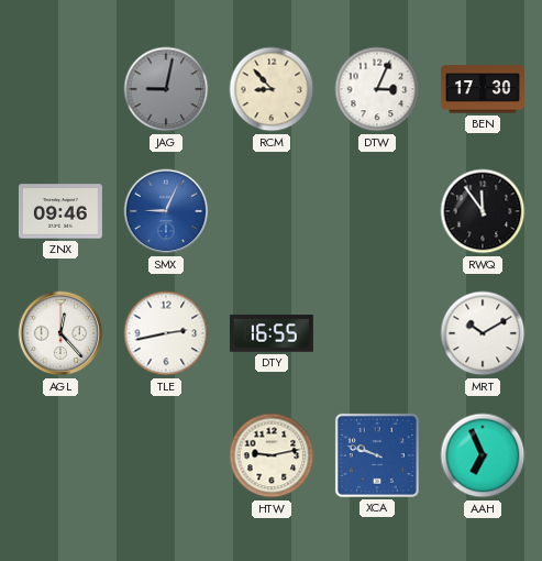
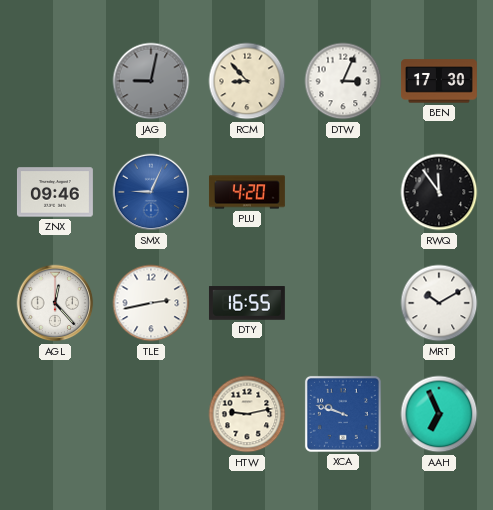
PLU: none -> 4:20 (247, 192)
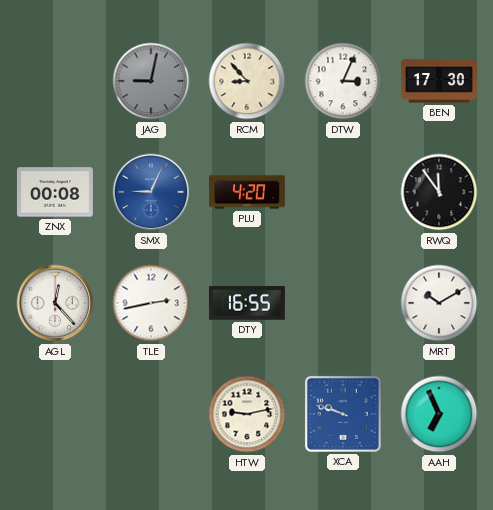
ZNX: 09:46 -> 00:08 (55, 192)
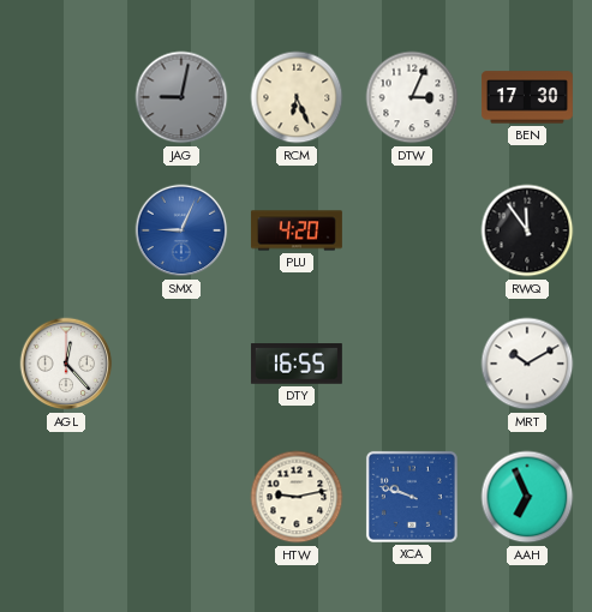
RCM: 8:53 -> 6:26 (297, 97)
ZNX: 00:08 -> none (55, 192)
TLE: 2:43 -> none (151, 303)
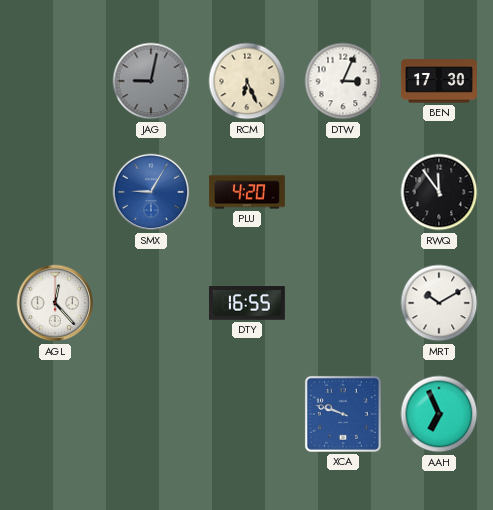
SMX: 9:04 -> 9:05 (151, 192)
HTW: 9:13 -> none (297, 497)
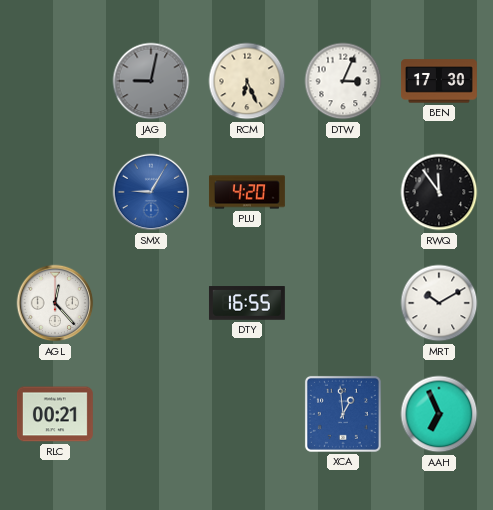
RLC: none -> 00:21 (55, 414)
XCA: 9:48 -> 12:59 (343, 414)
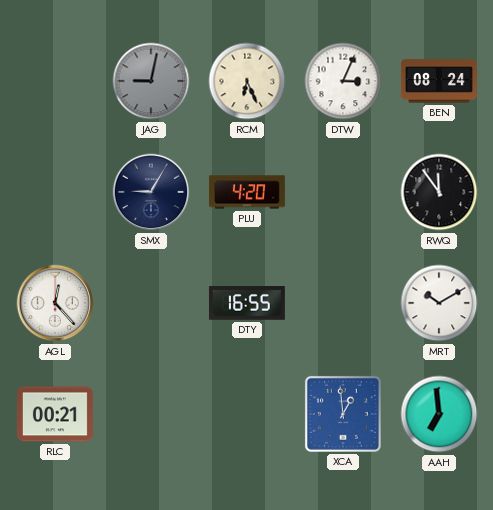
BEN: 17:30 -> 08:24 (439, 81)
SMX dial: blue -> navy (151, 192)
AAH: 6:56 -> 6:59 (439, 414)
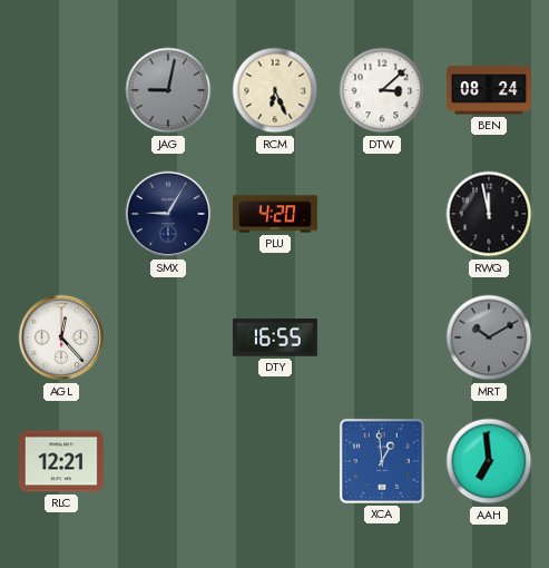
DTW: 3:04 -> 3:08 (382, 90)
RWQ: 11:54 -> 11:58 (489, 214)
MRT dial: white -> grey (489, 337)
RLC: 00:21 -> 12:21 (61, 461)
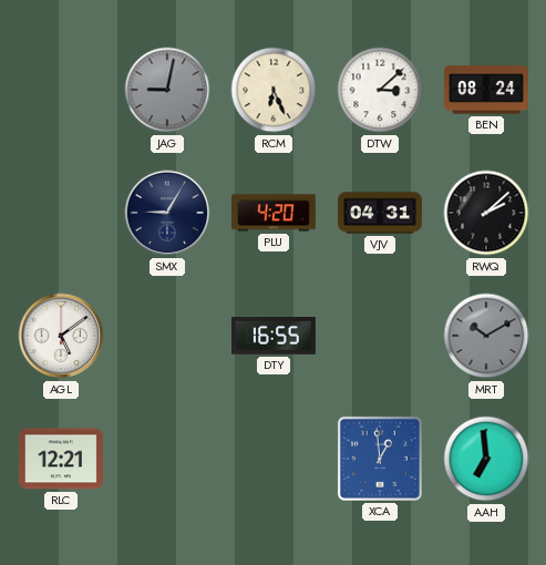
VJV: none -> 04:31 (380, 213)
RWQ: 11:58 -> 2:08 (486, 213)
AGL: 12:23 -> 5:09 (61, 336)
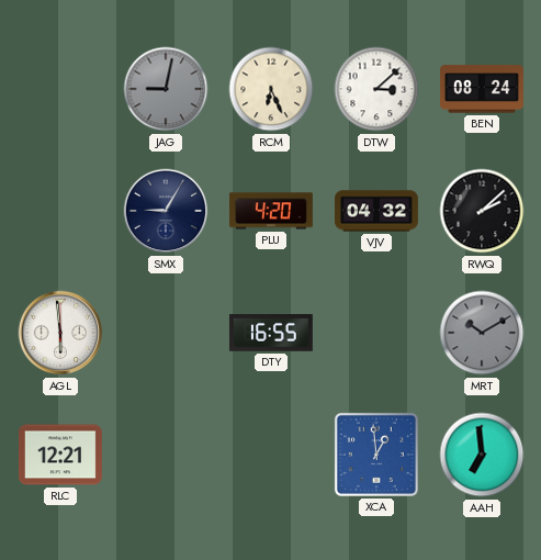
VJV: 04:31 -> 04:32 (376, 211)
AGL: 5:09 -> 5:59 (60, 333)
